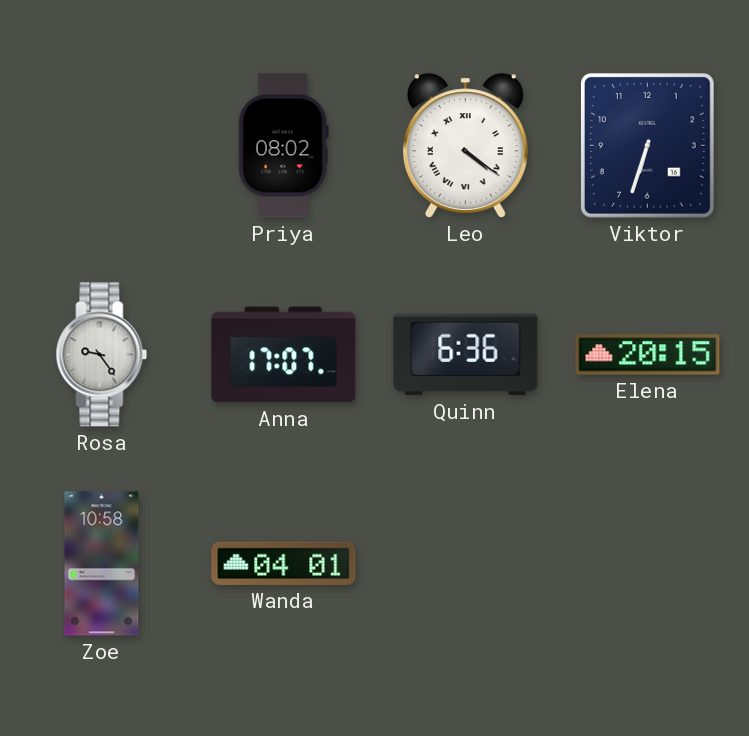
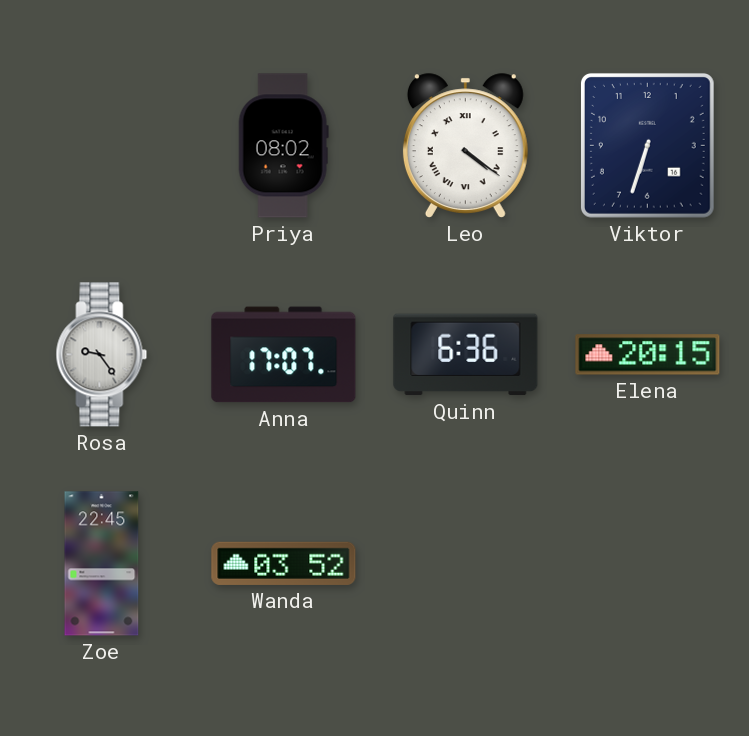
Zoe: 10:58 -> 22:45 (102, 564)
Wanda: 04:01 -> 03:52 (284, 563)
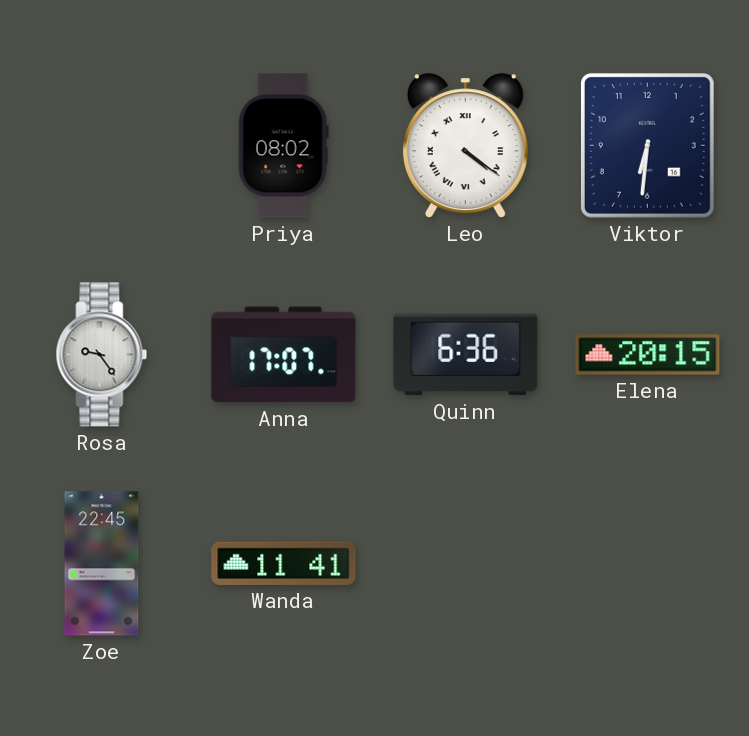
Viktor: 6:33 -> 6:31 (647, 145)
Wanda: 03:52 -> 11:41 (284, 563)
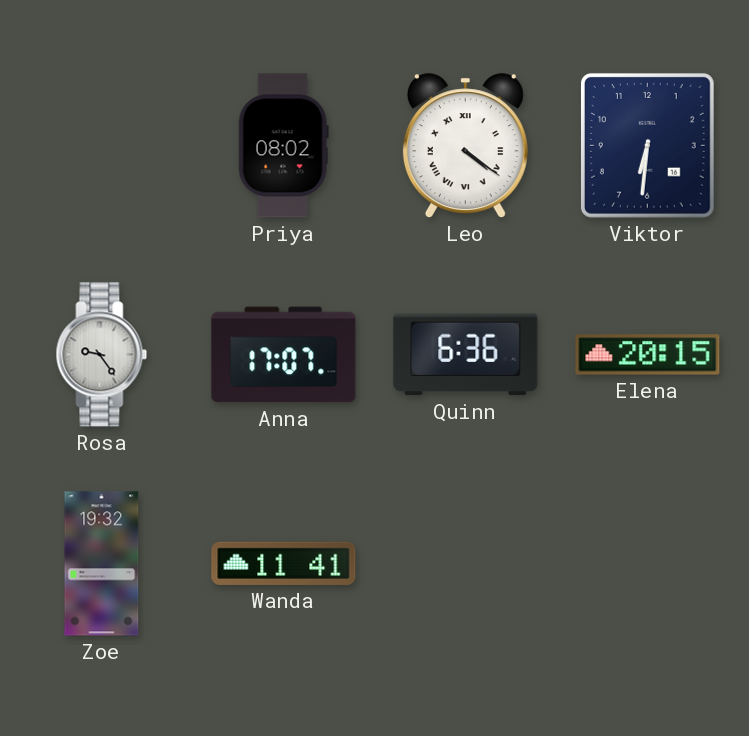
Zoe: 22:45 -> 19:32 (102, 564)
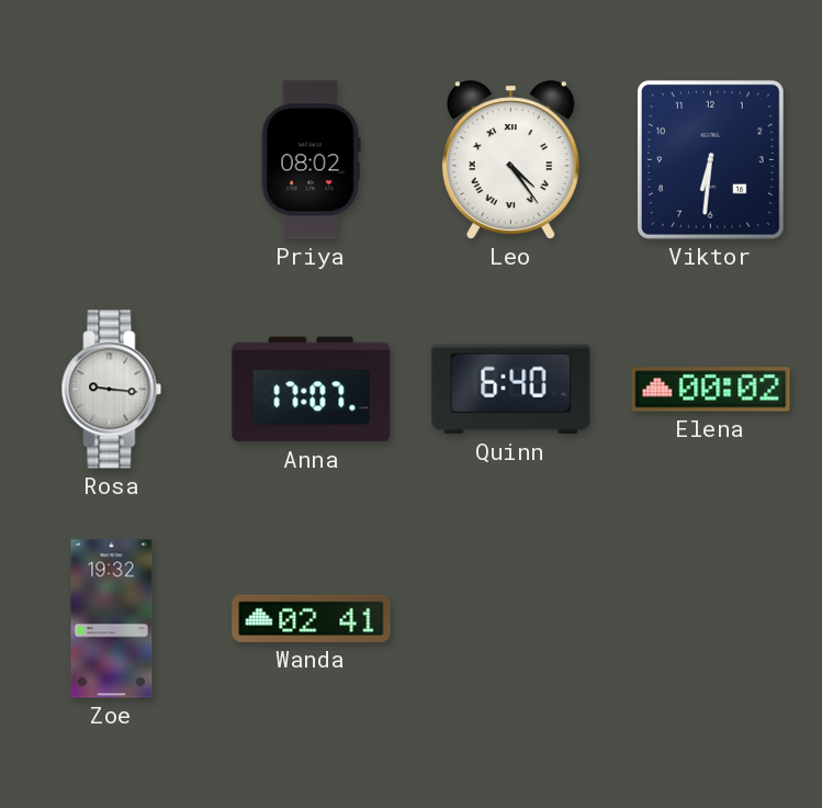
Leo: 4:21 -> 4:24 (510, 160)
Rosa: 9:24 -> 9:16 (112, 390)
Quinn: 6:36 -> 6:40 (511, 390)
Elena: 20:15 -> 00:02 (711, 390)
Wanda: 11:41 -> 02:41 (312, 618)
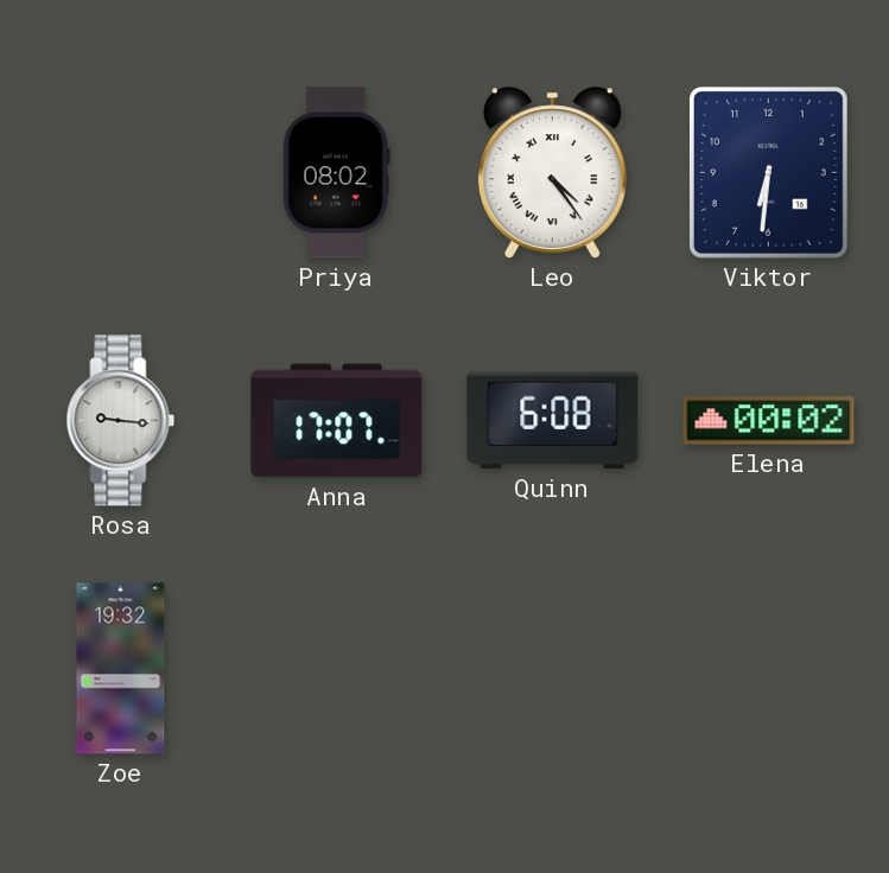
Quinn: 6:40 -> 6:08 (553, 421)
Wanda: 02:41 -> none (312, 618)
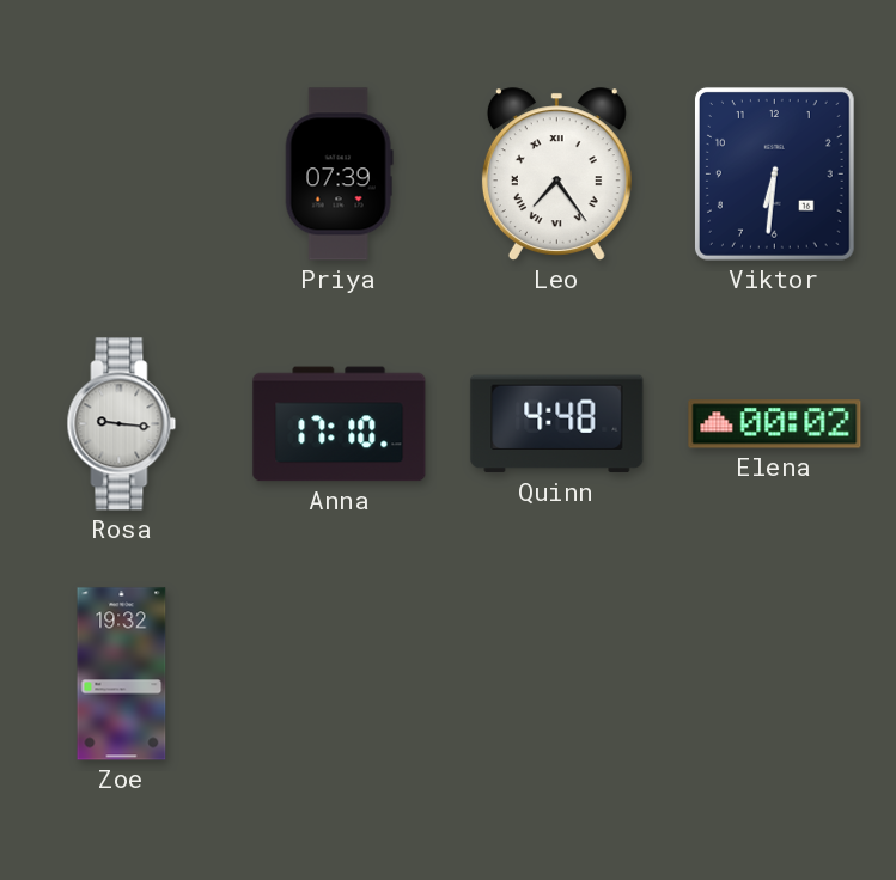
Priya: 08:02 -> 07:39 (339, 175)
Leo: 4:24 -> 7:24 (556, 175)
Anna: 17:07 -> 17:10 (340, 424)
Quinn: 6:08 -> 4:48 (557, 424)
